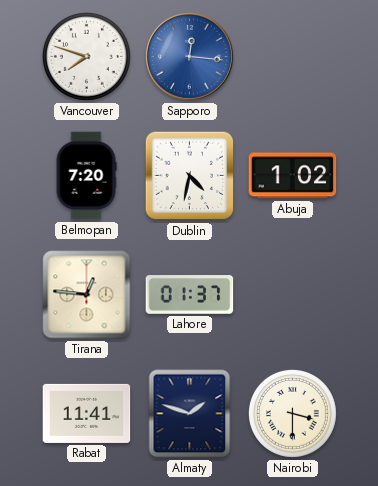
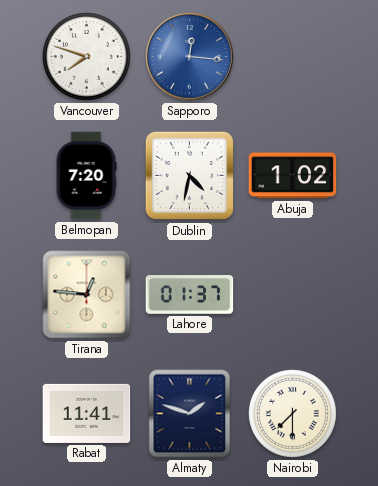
Nairobi: 3:30 -> 7:30 (292, 413)
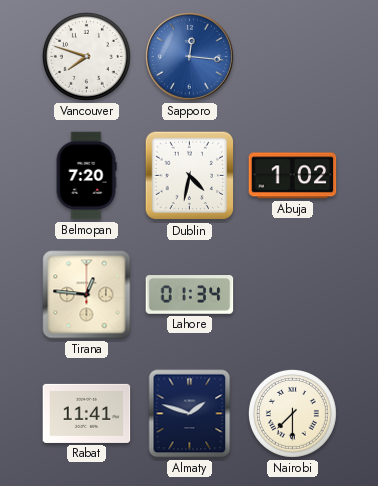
Lahore: 01:37 -> 01:34 (190, 295)
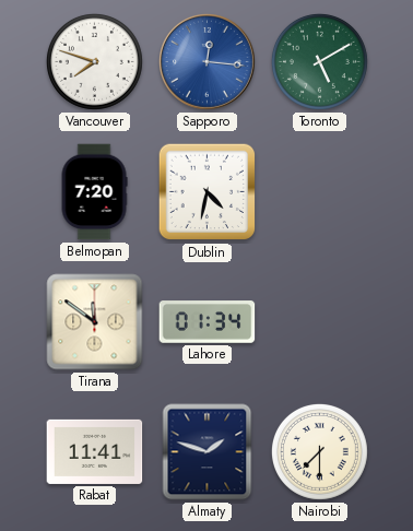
Toronto: none -> 5:10 (319, 61)
Abuja: 1:02 -> none (293, 176)
Tirana: 12:46 -> 11:51 (95, 322)
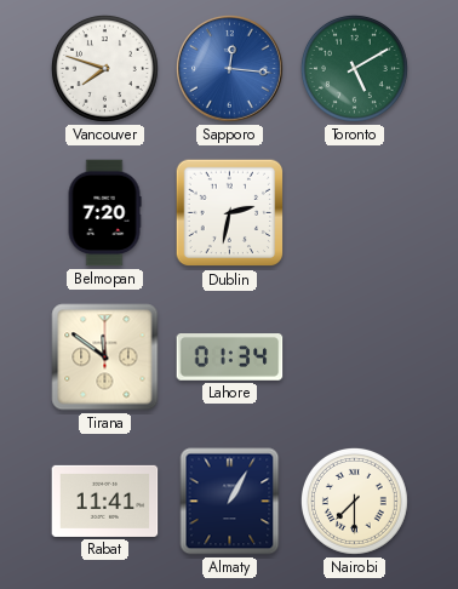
Dublin: 4:32 -> 2:32 (230, 213)
Almaty: 1:48 -> 1:05 (230, 502)
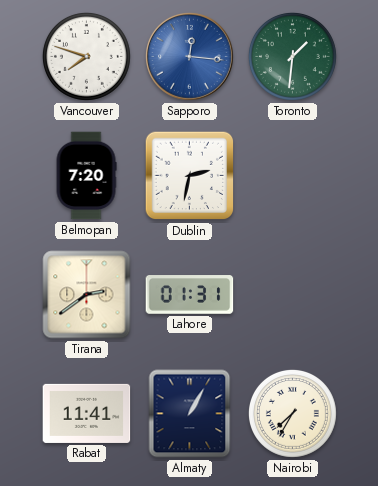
Toronto: 5:10 -> 1:31 (292, 56)
Tirana: 11:51 -> 2:39 (87, 295)
Lahore: 01:34 -> 01:31 (190, 295)
Nairobi: 7:30 -> 7:35 (292, 413)
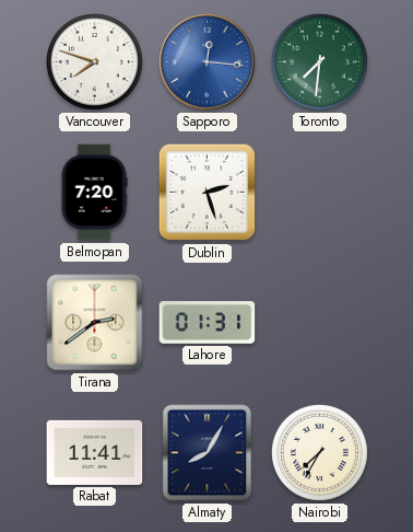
Toronto: 1:31 -> 7:31 (319, 61)
Dublin: 2:32 -> 2:27 (208, 193)
Almaty: 1:05 -> 8:05 (208, 453)
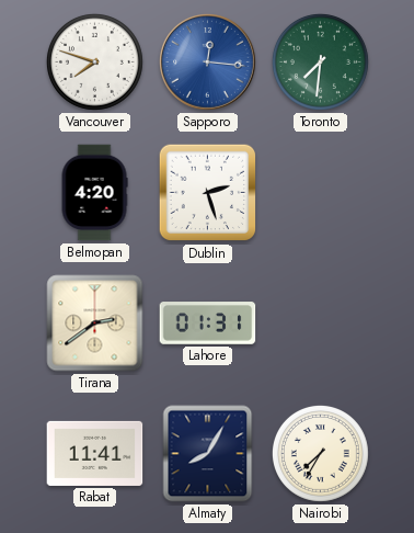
Belmopan: 7:20 -> 4:20 (94, 193)
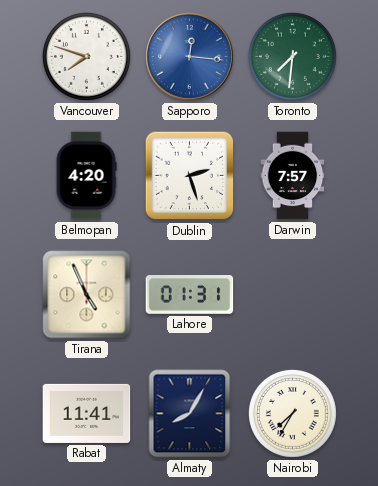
Darwin: none -> 7:57 (293, 176)
Tirana: 2:39 -> 4:56 (87, 295)
